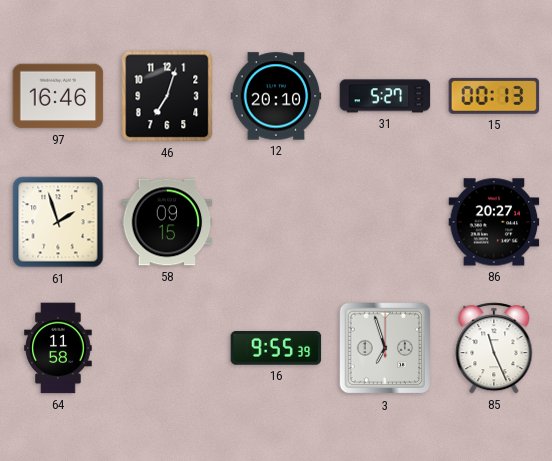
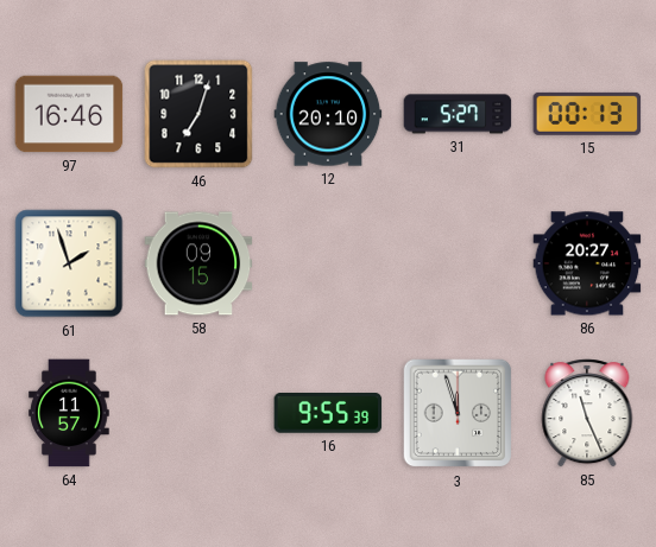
64: 11:58 -> 11:57 (69, 413)
3: 6:57 -> 11:57 (458, 413)
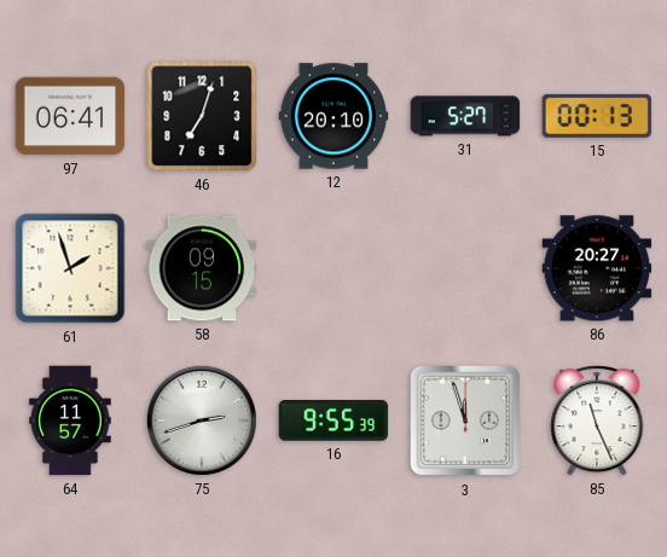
97: 16:46 -> 06:41 (70, 116)
75: none -> 2:42 (202, 420)
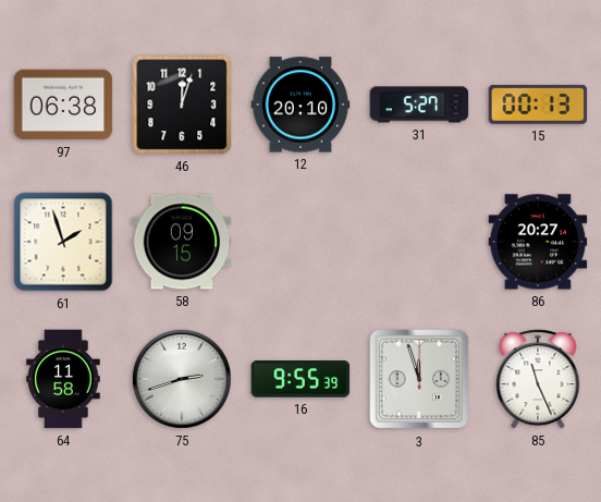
97: 06:41 -> 06:38 (63, 105)
46: 7:03 -> 12:03 (182, 105)
64: 11:57 -> 11:58 (63, 379)
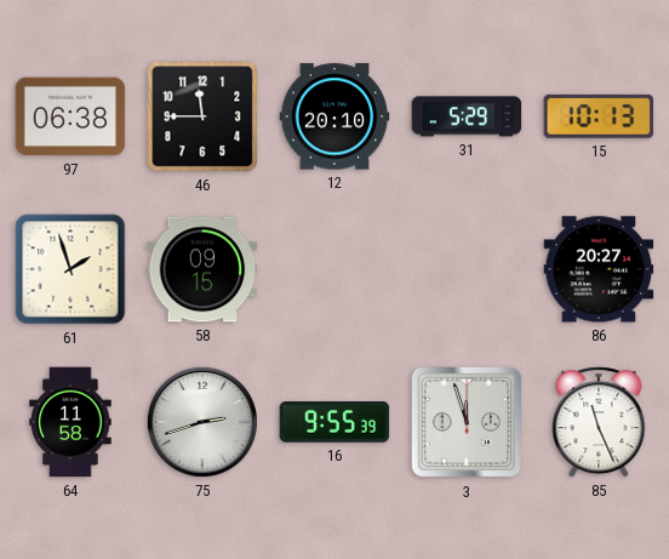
46: 12:03 -> 11:45 (202, 116)
31: 5:27 -> 5:29 (467, 116)
15: 00:13 -> 10:13 (599, 116)
